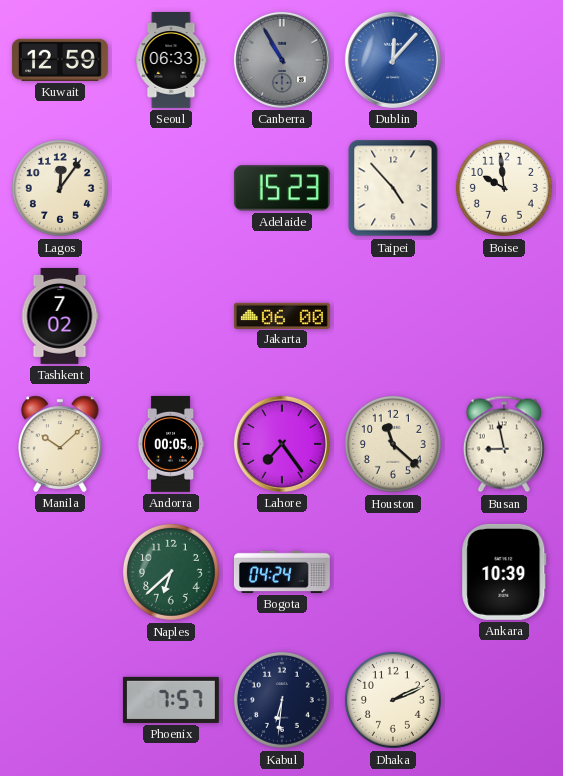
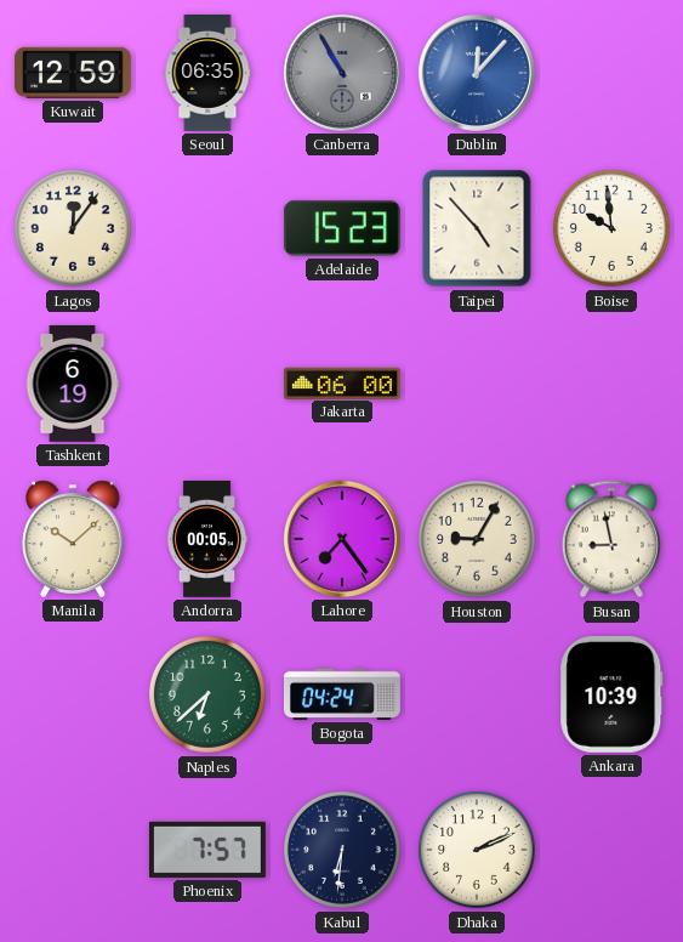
Seoul: 06:33 -> 06:35 (207, 73)
Tashkent: 7:02 -> 6:19 (73, 384)
Houston: 11:22 -> 9:05 (477, 539)
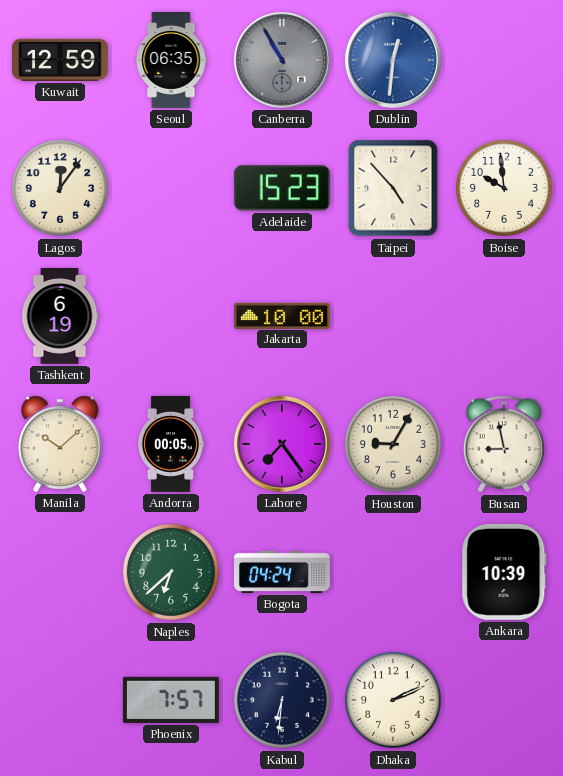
Dublin: 12:07 -> 12:31 (393, 60)
Jakarta: 06:00 -> 10:00 (282, 315)
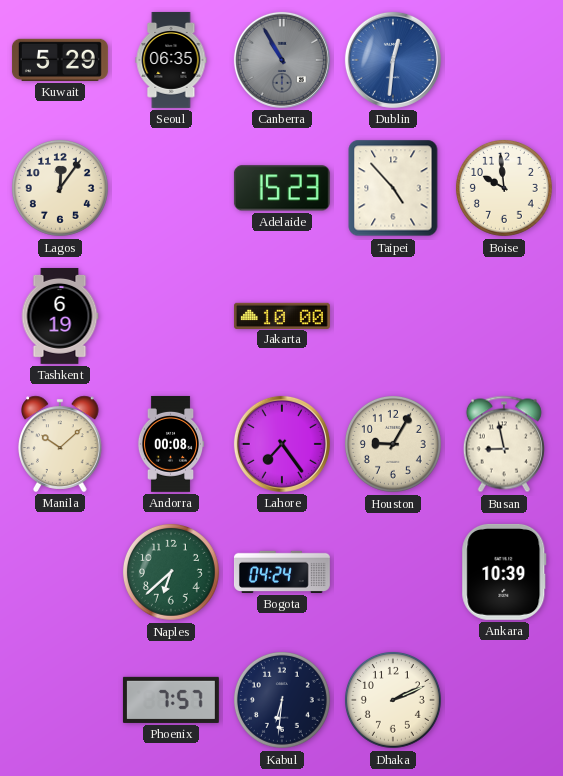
Kuwait: 12:59 -> 5:29 (60, 60)
Andorra: 00:05 -> 00:08 (171, 444)
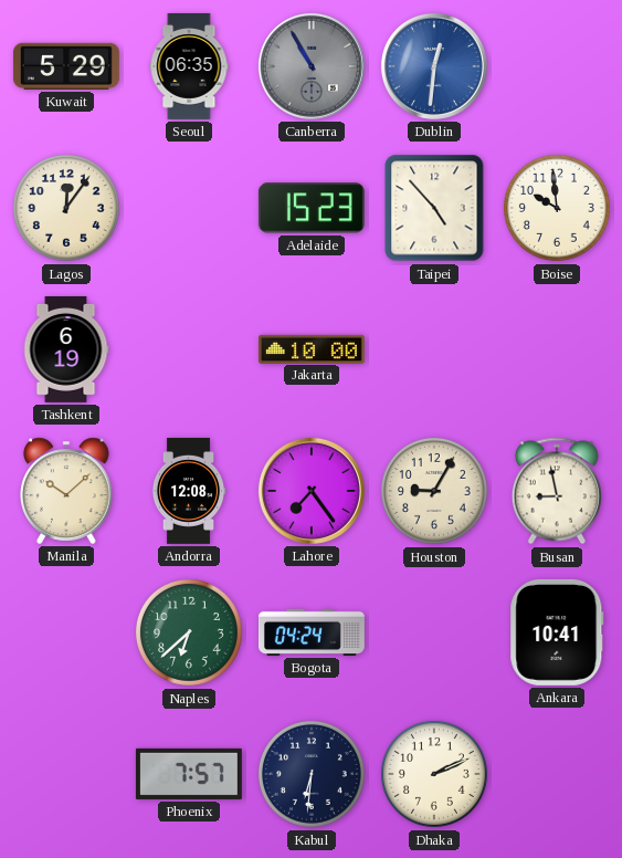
Andorra: 00:08 -> 12:08 (189, 491)
Ankara: 10:39 -> 10:41 (557, 632)
